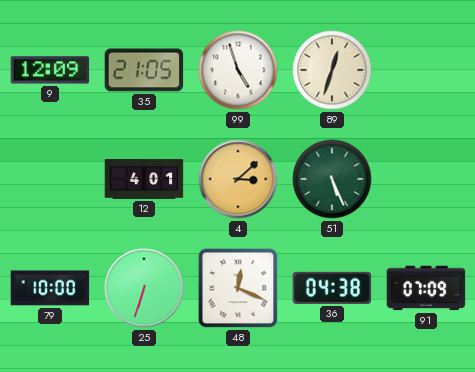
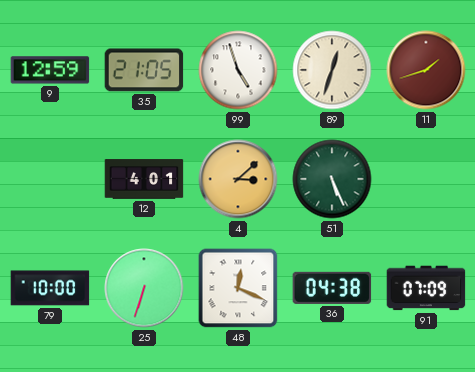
9: 12:09 -> 12:59 (50, 70)
11: none -> 1:42 (426, 70)
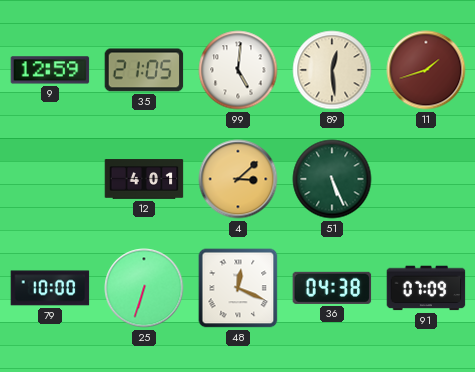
99: 4:57 -> 5:01 (238, 70)
89: 12:33 -> 12:29 (332, 70)
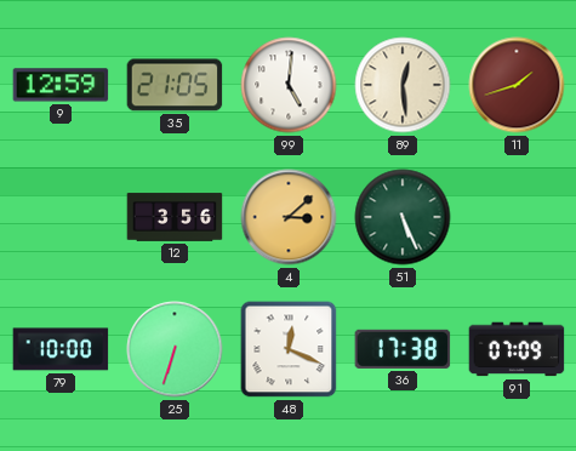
12: 4:01 -> 3:56 (175, 217)
36: 04:38 -> 17:38 (403, 349)
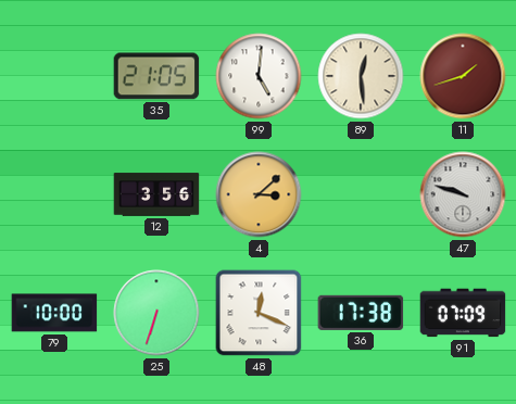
9: 12:59 -> none (61, 85)
51: 5:26 -> none (403, 217)
47: none -> 9:48 (463, 194)
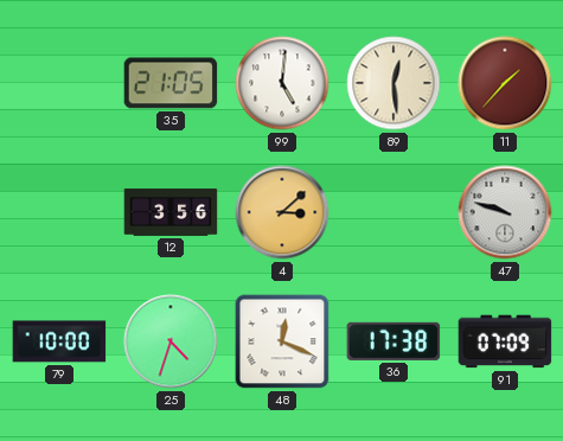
11: 1:42 -> 1:37 (505, 83)
25: 6:33 -> 4:33 (171, 341)
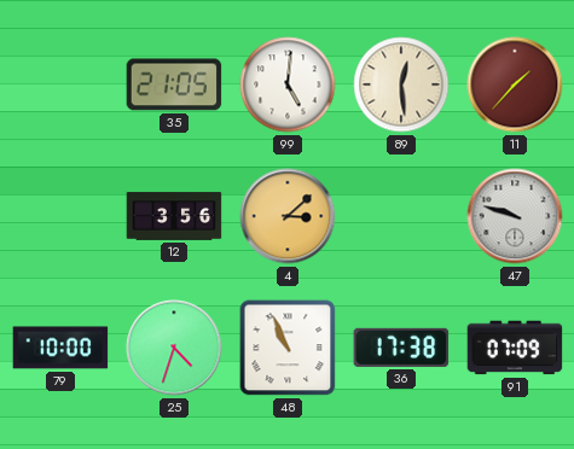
48: 12:19 -> 10:56 (288, 348)
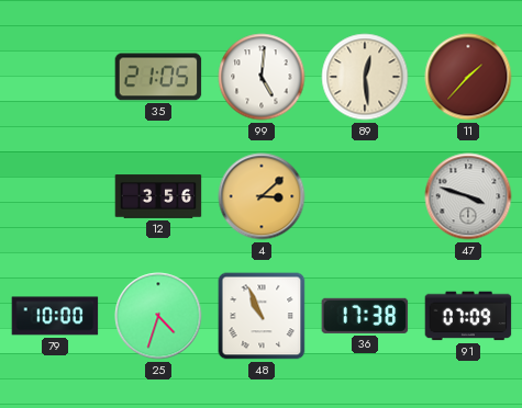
47: 9:48 -> 3:48 (468, 196)
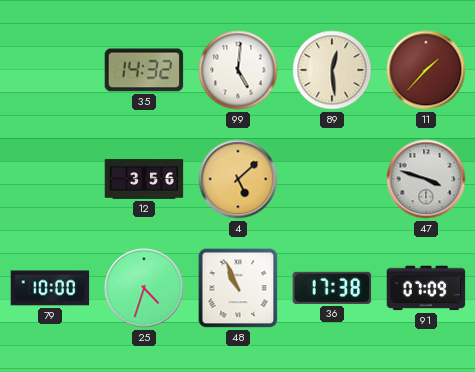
35: 21:05 -> 14:32 (144, 70)
4: 3:08 -> 5:08 (238, 179)
